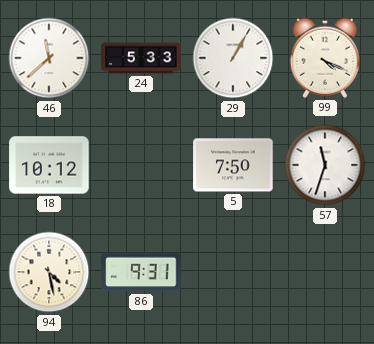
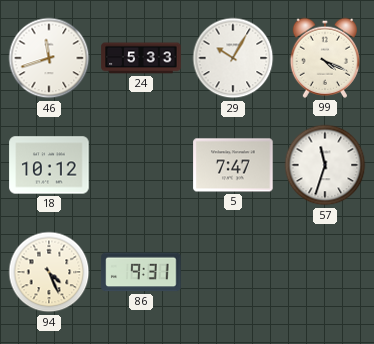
46: 11:38 -> 11:42 (49, 58)
29: 1:05 -> 10:05 (233, 58)
5: 7:50 -> 7:47 (233, 165)
94: 4:28 -> 4:26 (49, 272)
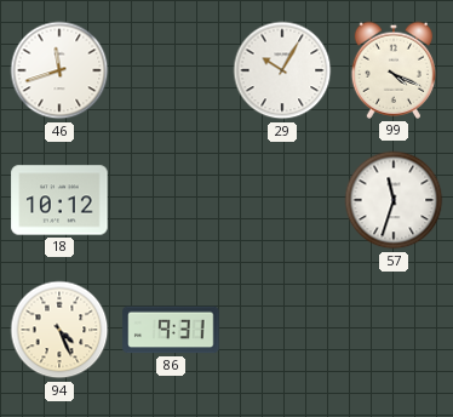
24: 5:33 -> none (141, 58)
5: 7:47 -> none (233, 165)
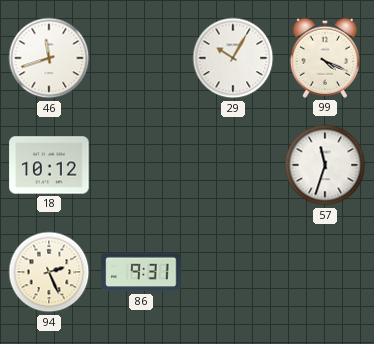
94: 4:26 -> 2:26 (49, 272)
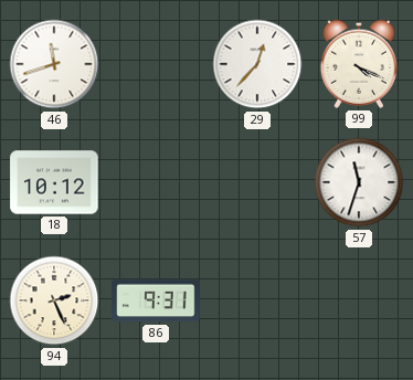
29: 10:05 -> 12:37 (257, 64)
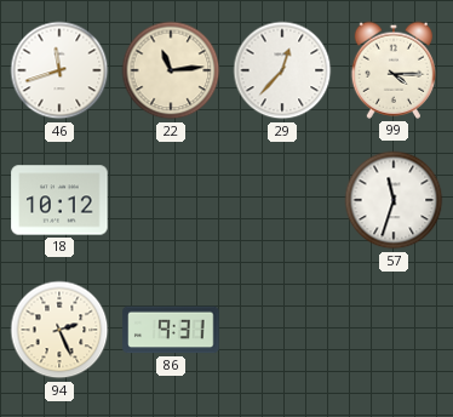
22: none -> 11:14 (171, 70)
99: 4:19 -> 4:15 (392, 70)
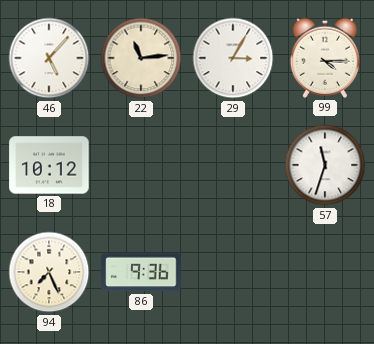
46: 11:42 -> 5:07 (49, 58)
29: 12:37 -> 3:05 (233, 58)
94: 2:26 -> 7:26 (49, 272)
86: 9:31 -> 9:36 (141, 272)
